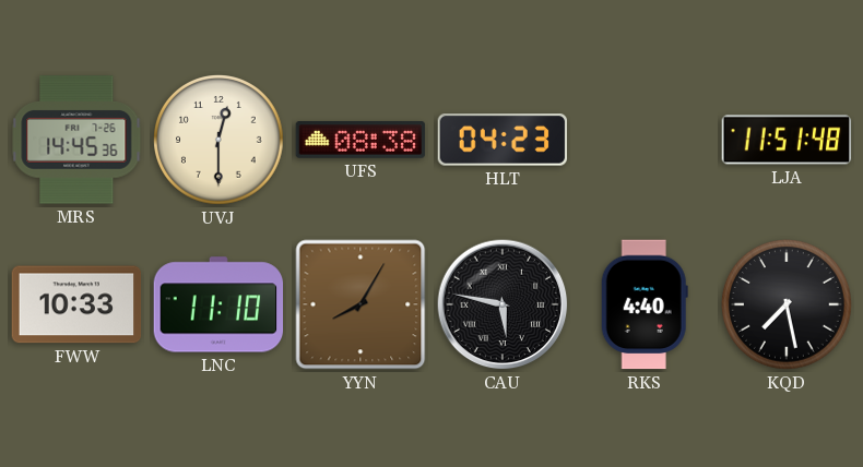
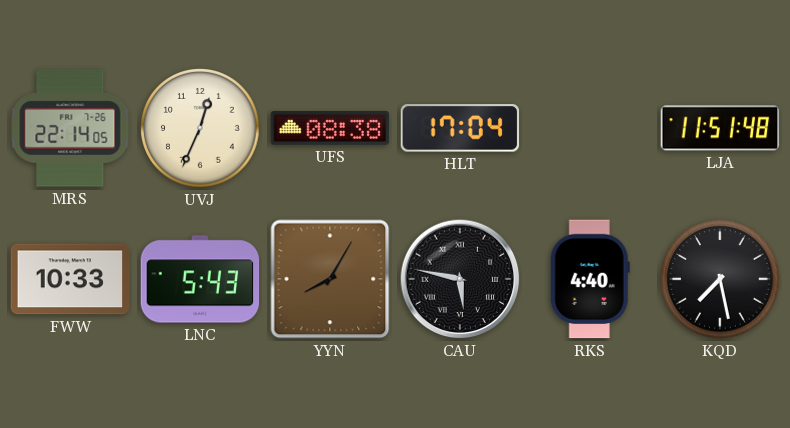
MRS: 14:45 -> 22:14 (70, 128)
UVJ: 12:30 -> 12:34 (201, 129)
HLT: 04:23 -> 17:04 (460, 128)
LNC: 11:10 -> 5:43 (200, 279)
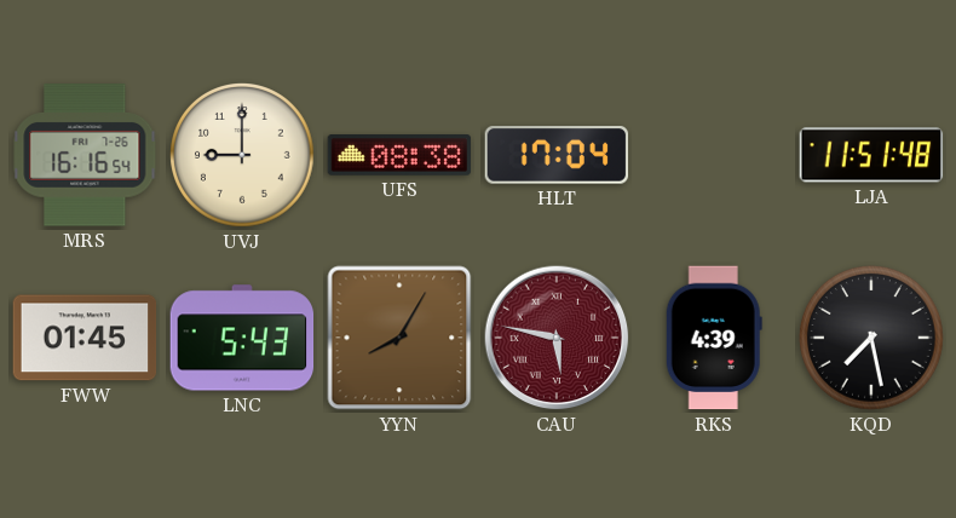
MRS: 22:14 -> 16:16 (85, 155)
UVJ: 12:34 -> 9:00 (243, 156)
FWW: 10:33 -> 01:45 (85, 338)
CAU dial: black -> burgundy (557, 338)
RKS: 4:40 -> 4:39 (714, 338)
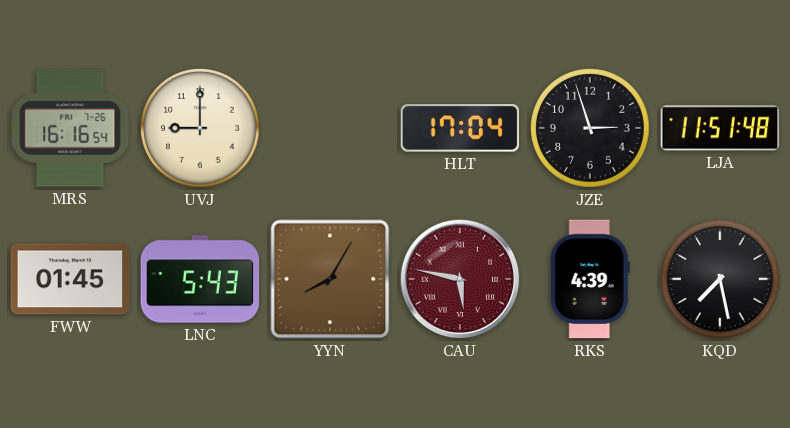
UFS: 08:38 -> none (399, 156)
JZE: none -> 2:57 (591, 129)
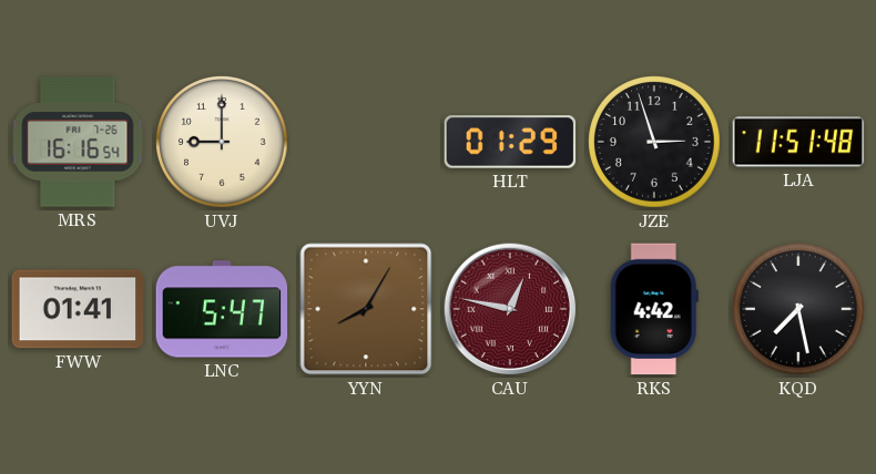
HLT: 17:04 -> 01:29 (510, 142)
FWW: 01:45 -> 01:41 (78, 309)
LNC: 5:43 -> 5:47 (222, 309)
CAU: 5:47 -> 12:47 (510, 309)
RKS: 4:39 -> 4:42 (654, 309)
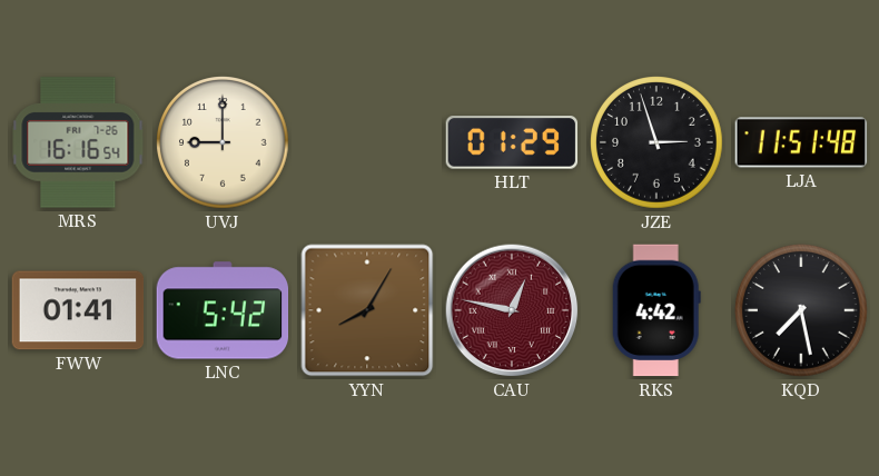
LNC: 5:47 -> 5:42 (223, 310)
